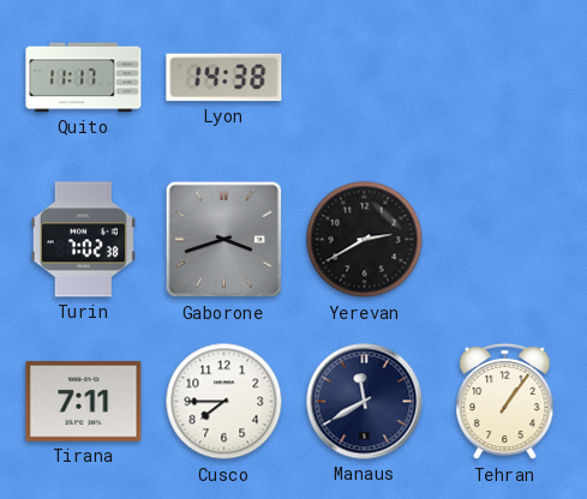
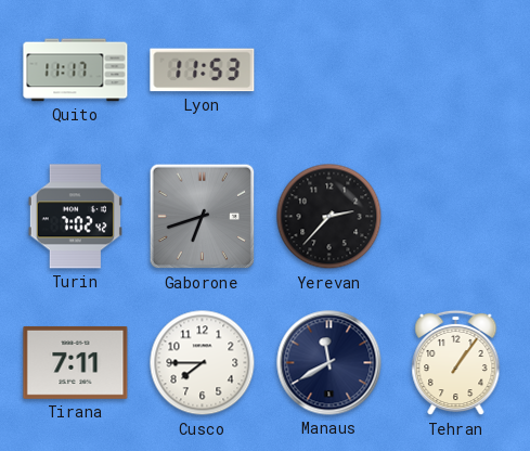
Lyon: 14:38 -> 11:53 (203, 70)
Turin: 7:02:38 -> 7:02:42 (75, 217)
Gaborone: 3:42 -> 6:42 (203, 217)
Yerevan: 2:40 -> 2:37 (329, 217)
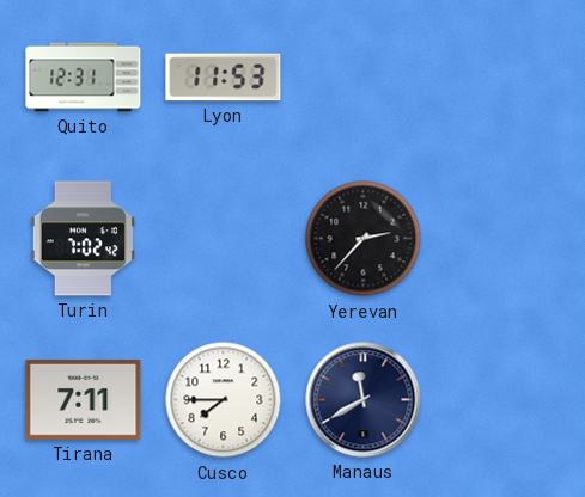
Quito: 11:17 -> 12:31 (84, 78)
Gaborone: 6:42 -> none (203, 217)
Tehran: 1:06 -> none (456, 363)
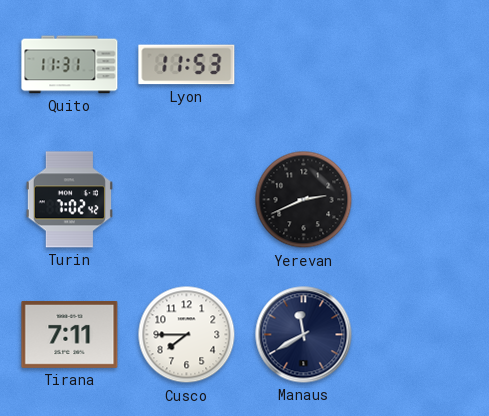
Quito: 12:31 -> 11:31 (70, 65)
Yerevan: 2:37 -> 2:41 (304, 200)
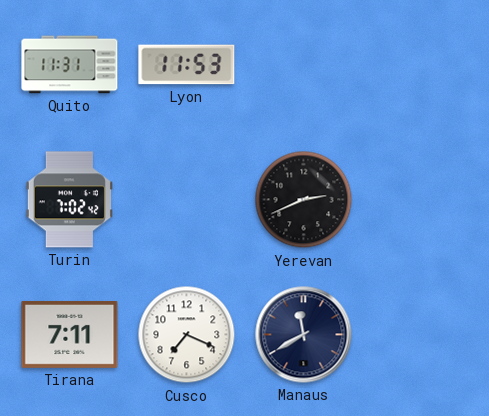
Cusco: 7:45 -> 7:19 (187, 335)
